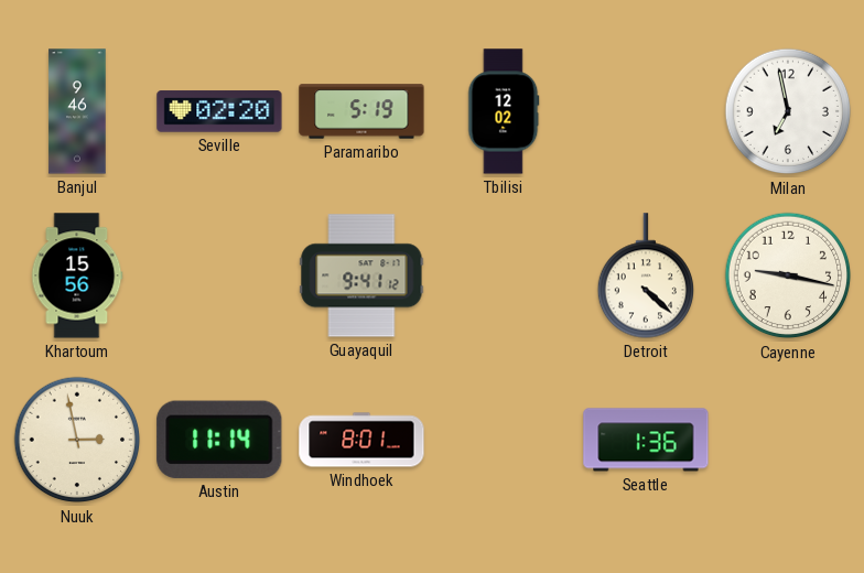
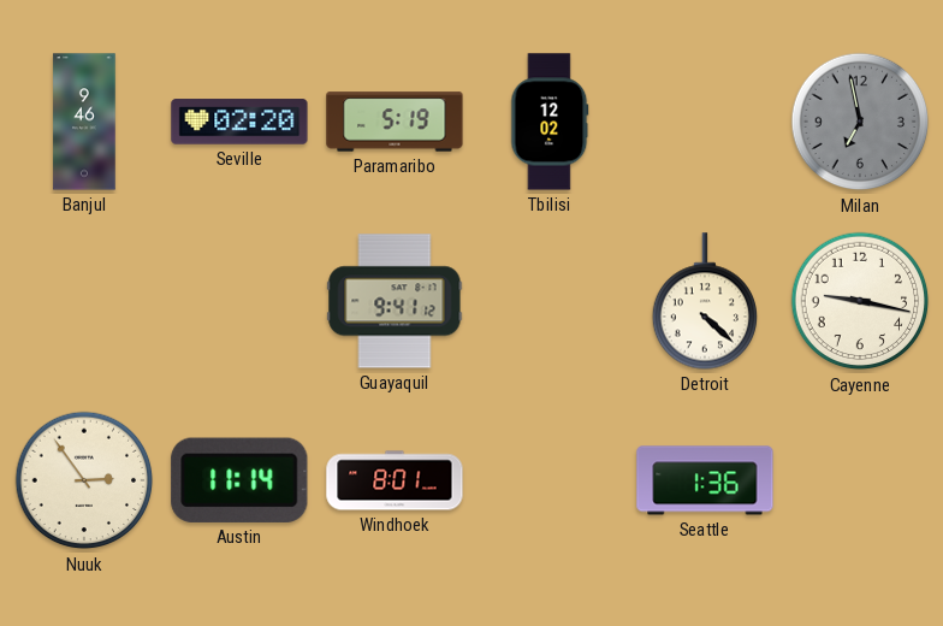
Milan dial: white -> grey (860, 122)
Khartoum: 15:56 -> none (77, 275)
Nuuk: 2:58 -> 2:54 (84, 480)
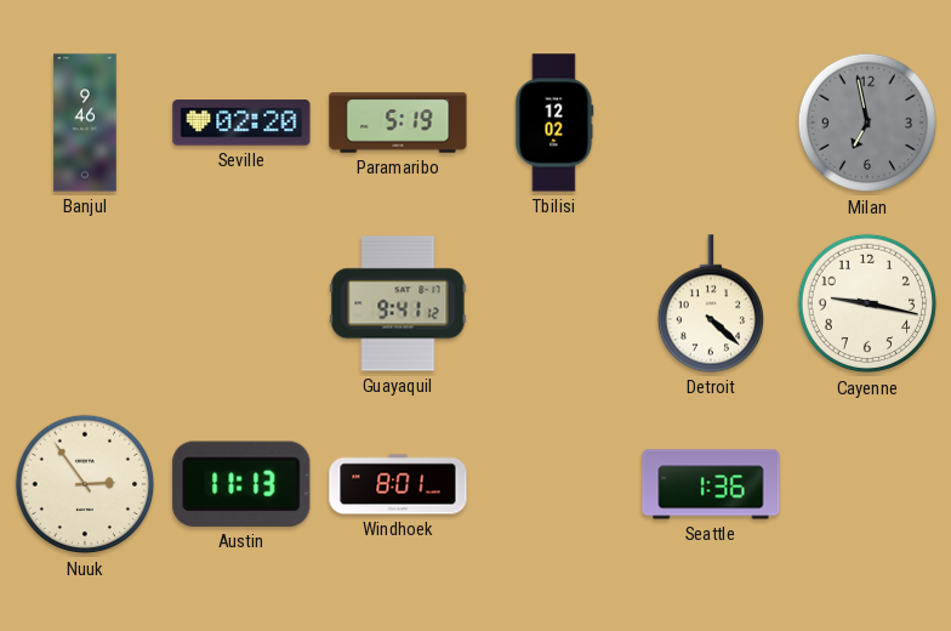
Austin: 11:14 -> 11:13 (241, 484)
